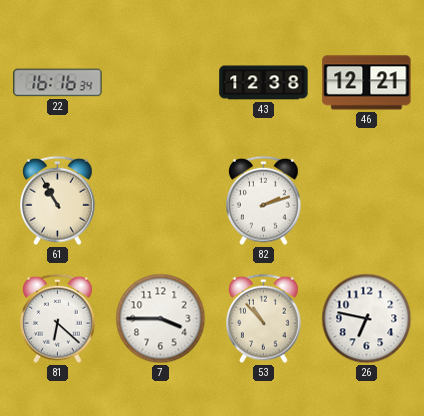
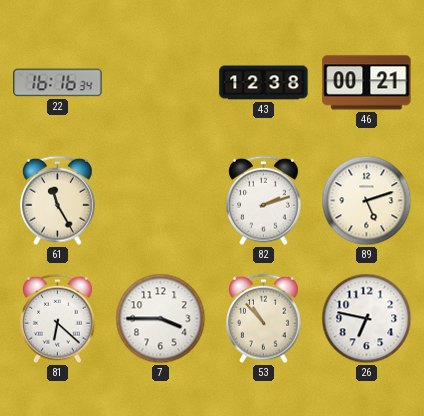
46: 12:21 -> 00:21 (367, 83)
61: 10:55 -> 11:25 (58, 201)
89: none -> 5:12 (367, 201)
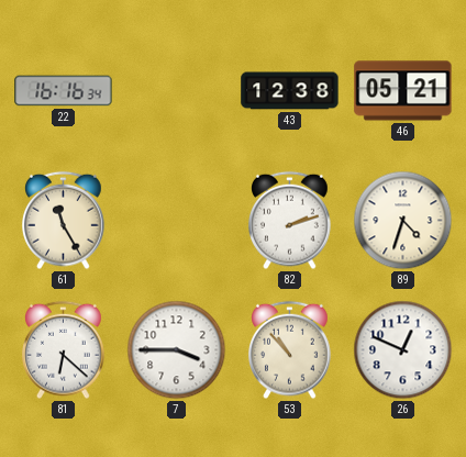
46: 00:21 -> 05:21 (403, 91)
89: 5:12 -> 4:33 (403, 221)
26: 6:47 -> 12:49 (403, 350)
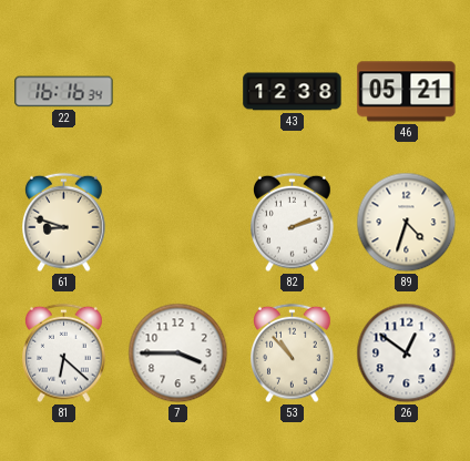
61: 11:25 -> 8:48 (64, 223)
26: 12:49 -> 12:51 (407, 354)
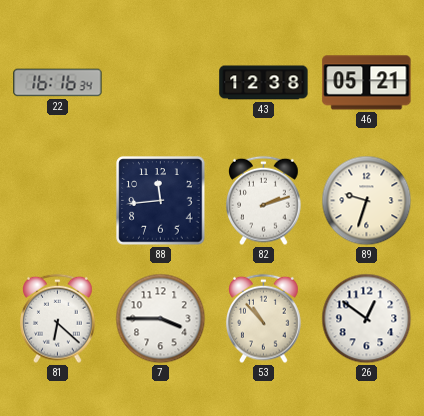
61: 8:48 -> none (64, 223)
88: none -> 11:44 (161, 201)
89: 4:33 -> 9:33 (367, 201)
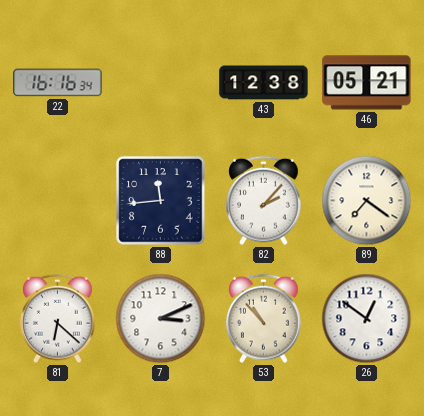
82: 2:12 -> 2:07 (264, 201)
89: 9:33 -> 7:21 (367, 201)
7: 3:45 -> 3:11 (161, 319)
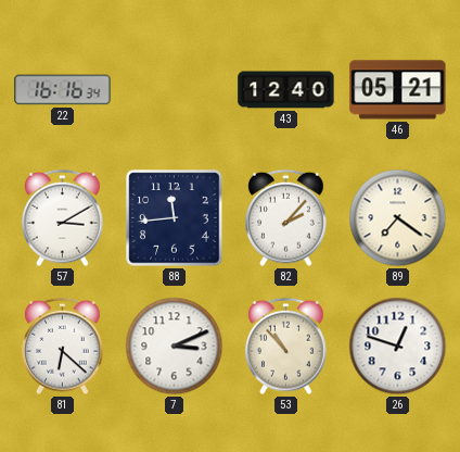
43: 12:38 -> 12:40 (286, 90)
57: none -> 3:10 (63, 218)
26: 12:51 -> 12:48 (398, 347)
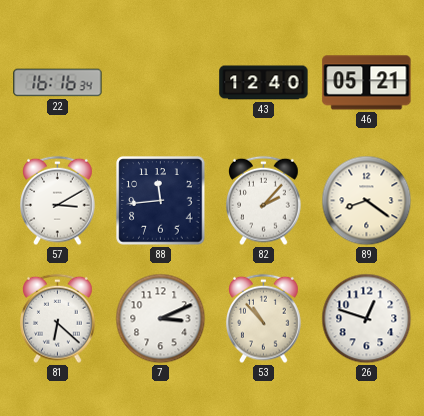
89: 7:21 -> 8:21 (367, 201)
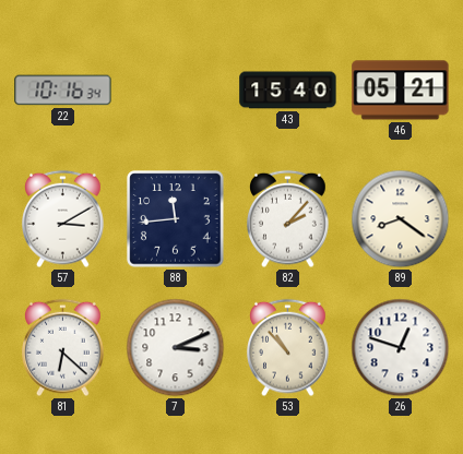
22: 16:16 -> 10:16 (63, 91)
43: 12:40 -> 15:40 (288, 91)
